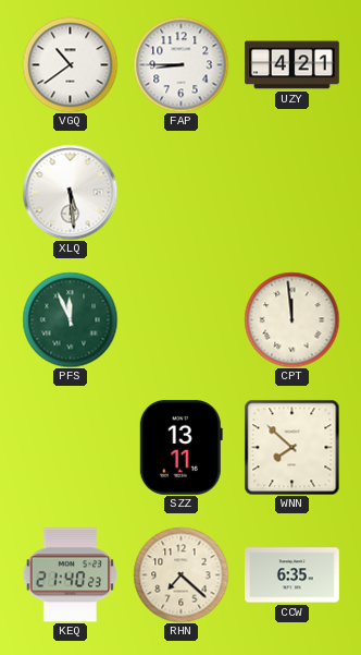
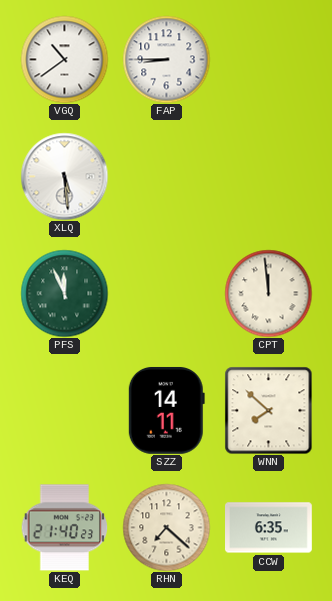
UZY: 4:21 -> none (292, 65)
SZZ: 13:11 -> 14:11 (166, 410)
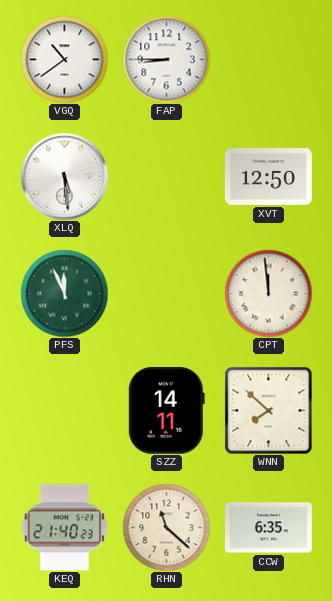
XVT: none -> 12:50 (269, 177)
RHN: 7:22 -> 11:22 (166, 527)
